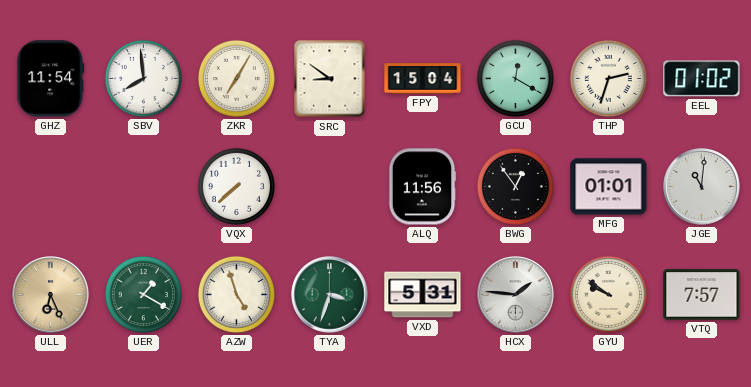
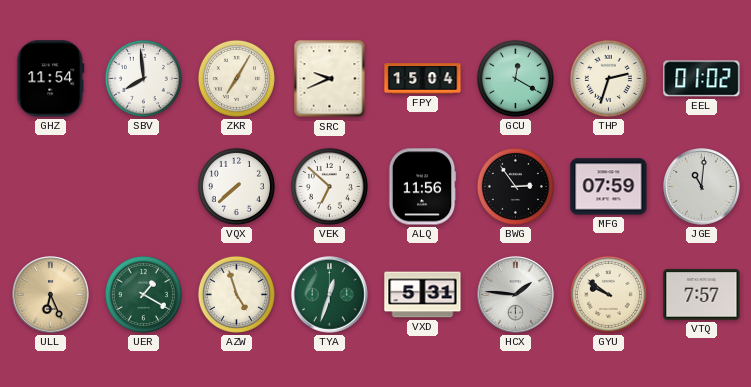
SRC: 8:51 -> 9:41 (330, 79)
VEK: none -> 6:52 (329, 186)
BWG: 12:54 -> 2:54 (515, 186)
MFG: 01:01 -> 07:59 (609, 187)
TYA: 3:33 -> 12:33 (330, 295)
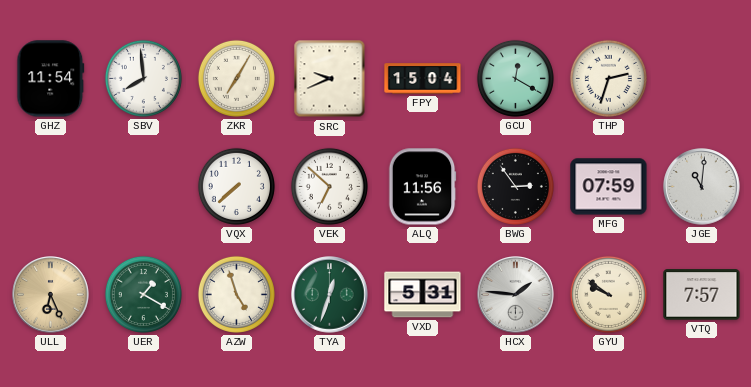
EEL: 01:02 -> none (702, 79)
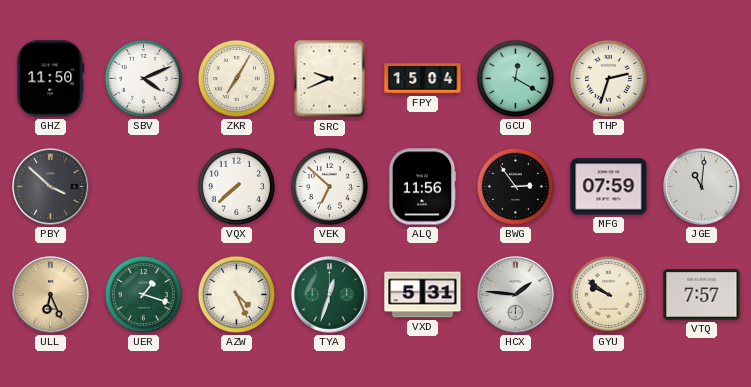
GHZ: 11:54 -> 11:50 (51, 79)
SBV: 7:59 -> 4:11 (143, 78)
PBY: none -> 3:52 (51, 187)
UER: 1:20 -> 1:18 (143, 294)
AZW: 4:57 -> 4:26 (236, 294)
